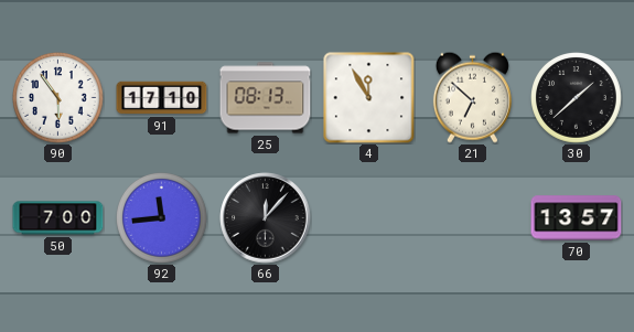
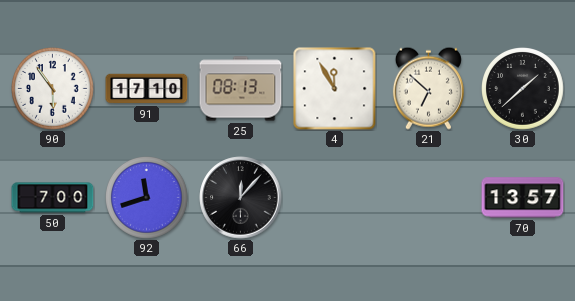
92: 11:44 -> 11:42 (147, 198)
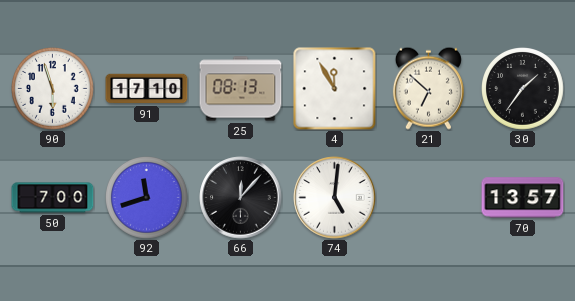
90: 5:54 -> 5:57 (53, 89)
30: 1:38 -> 1:36 (523, 89)
74: none -> 5:01 (335, 198)
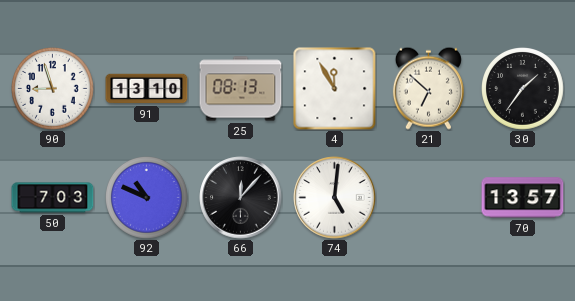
90: 5:57 -> 8:57 (53, 89)
91: 17:10 -> 13:10 (147, 89)
50: 7:00 -> 7:03 (53, 198)
92: 11:42 -> 10:49 (147, 198)
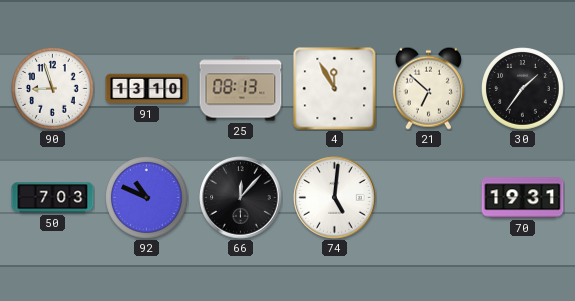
70: 13:57 -> 19:31 (523, 198)
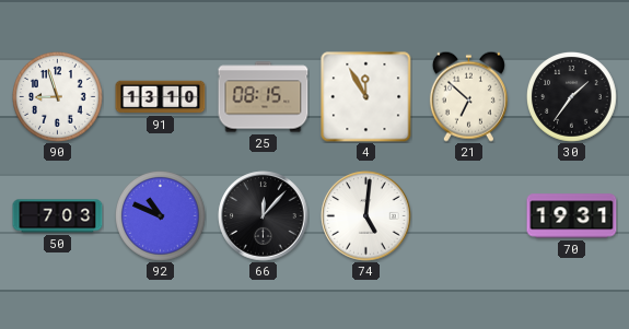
25: 08:13 -> 08:15 (264, 97)
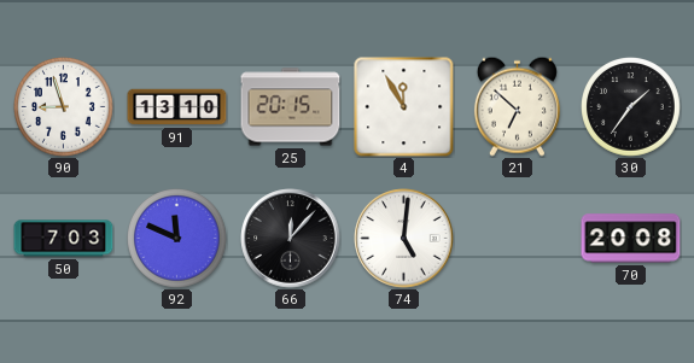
25: 08:15 -> 20:15 (291, 107)
92: 10:49 -> 11:49 (177, 239)
70: 19:31 -> 20:08 (631, 239)
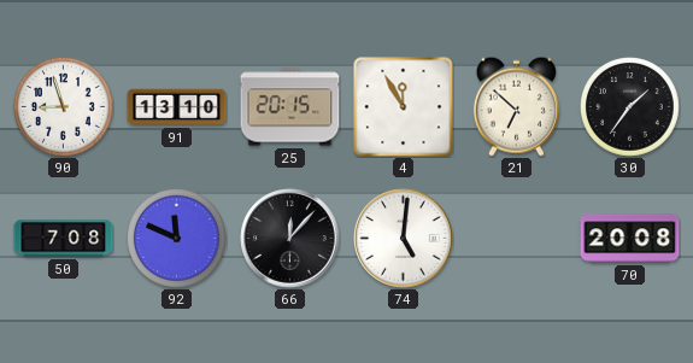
50: 7:03 -> 7:08 (64, 239)
